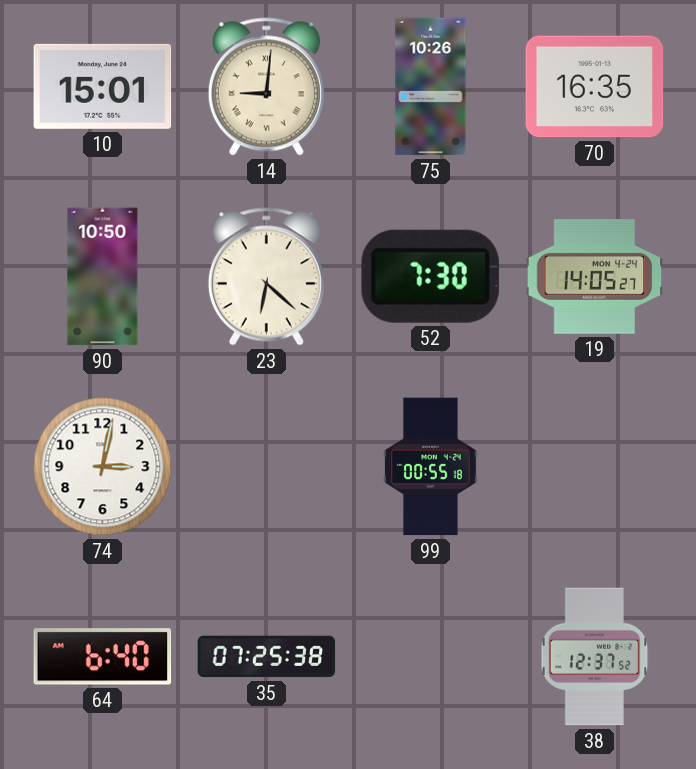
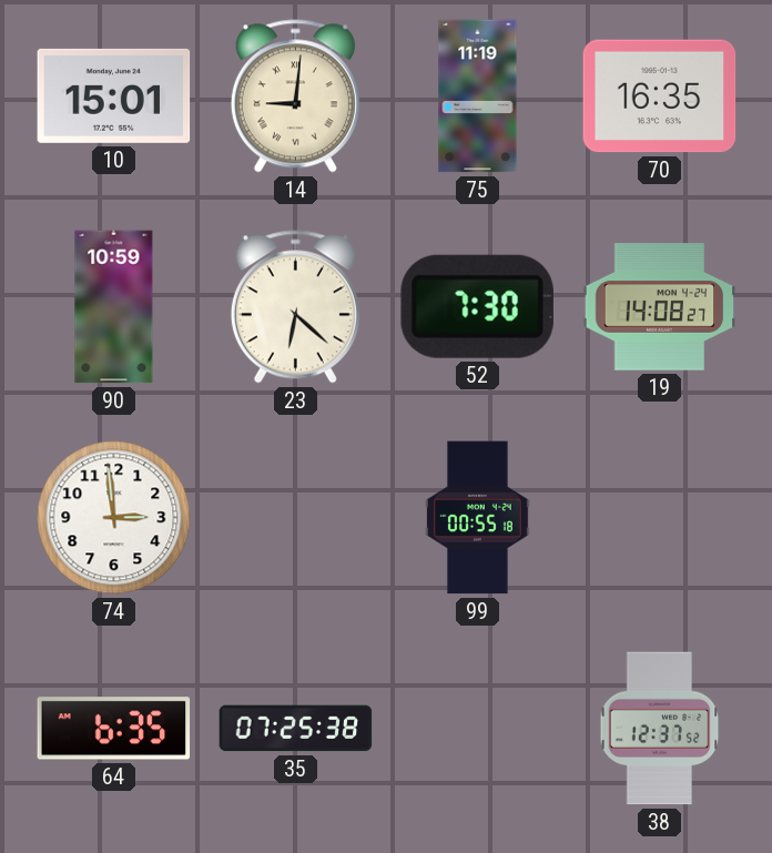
75: 10:26 -> 11:19 (478, 97)
90: 10:50 -> 10:59 (114, 307)
19: 14:05 -> 14:08 (660, 307)
74: 3:02 -> 2:59 (114, 518)
64: 6:40 -> 6:35 (114, 729)
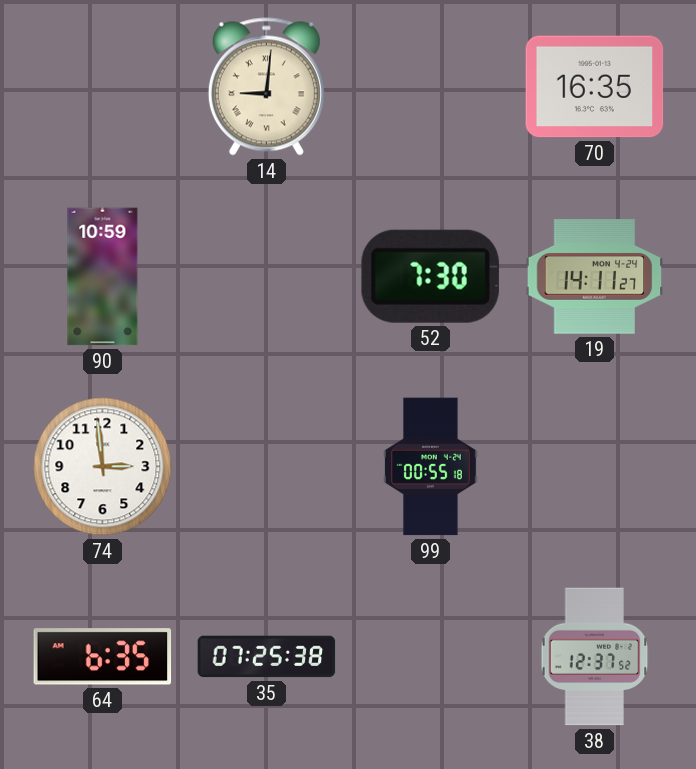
10: 15:01 -> none (114, 95)
75: 11:19 -> none (478, 97)
23: 6:22 -> none (295, 307)
19: 14:08 -> 14:11 (595, 277)
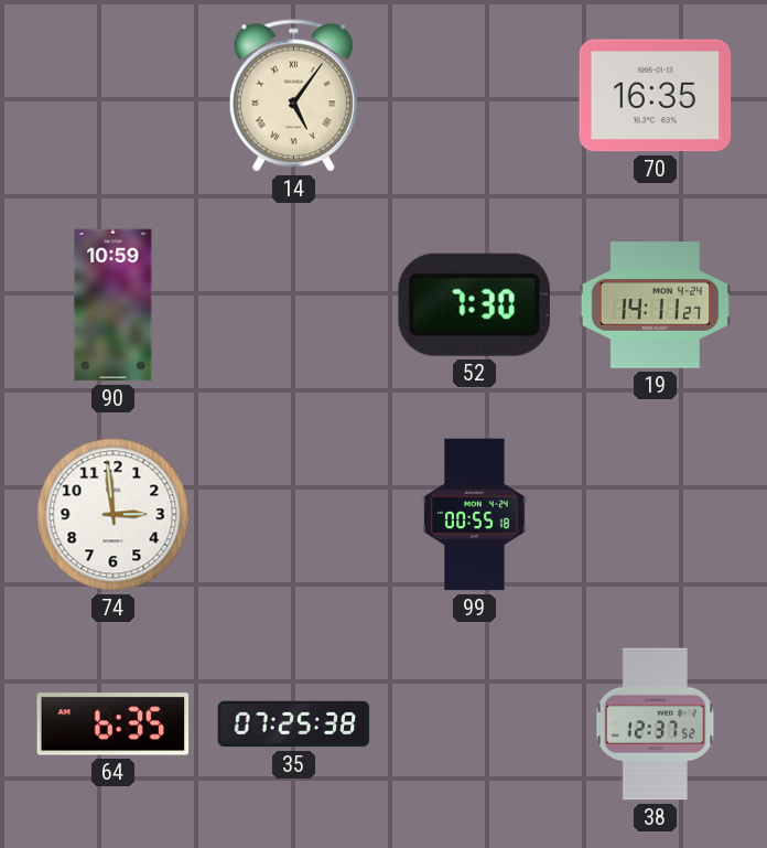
14: 9:01 -> 5:06 (293, 96)
